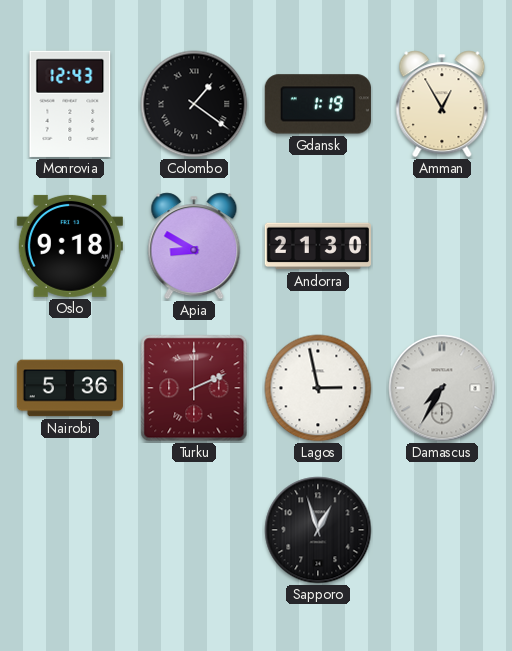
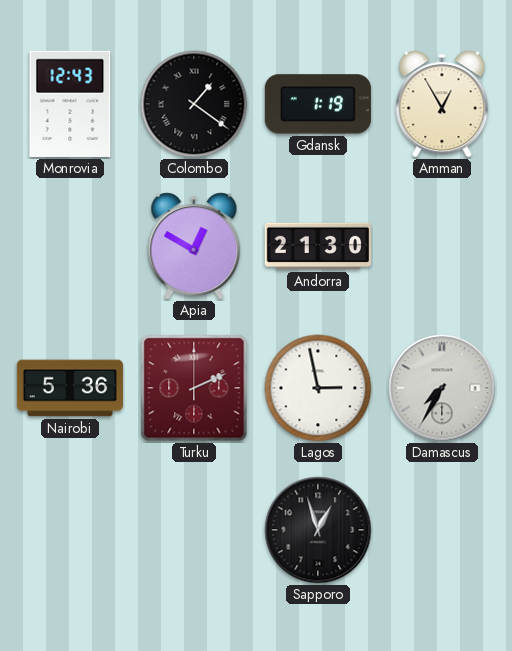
Oslo: 9:18 -> none (70, 246)
Apia: 8:50 -> 12:50 (194, 246)
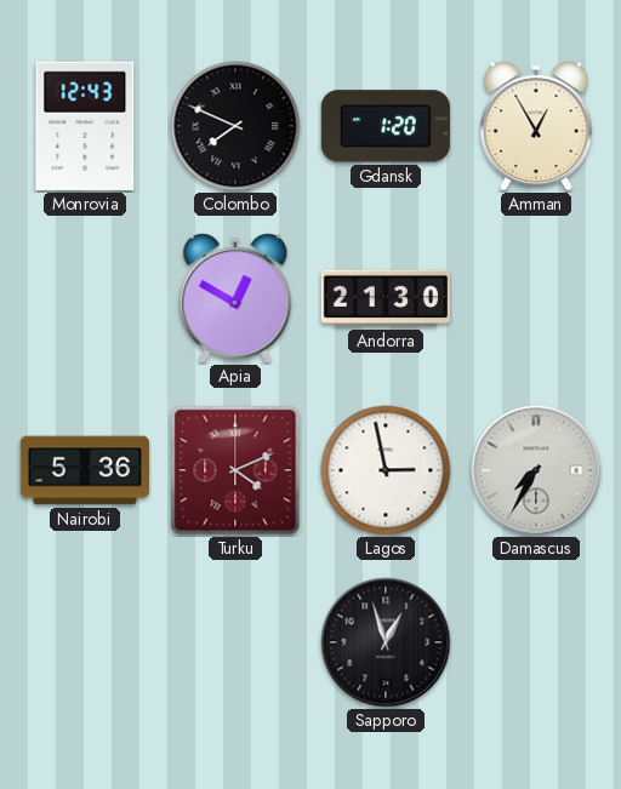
Colombo: 1:21 -> 7:49 (235, 126)
Gdansk: 1:19 -> 1:20 (386, 126)
Turku: 2:11 -> 4:11 (235, 470)
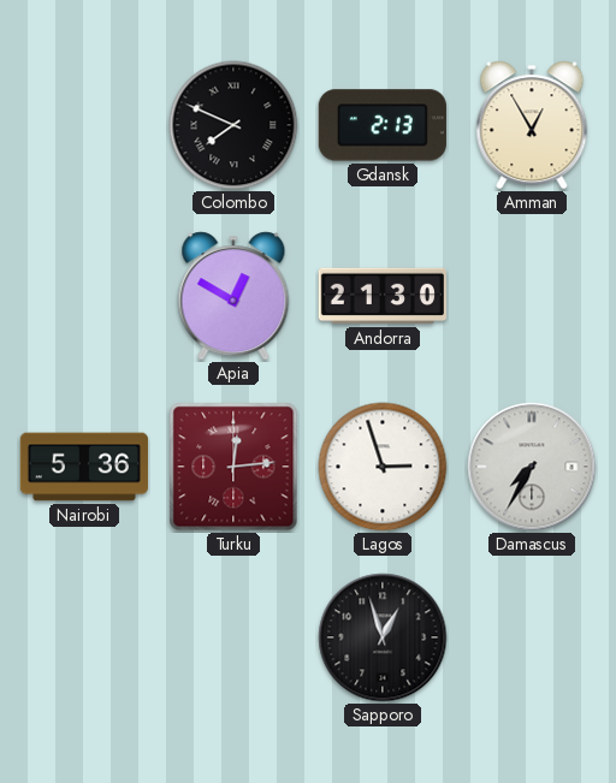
Monrovia: 12:43 -> none (85, 126)
Gdansk: 1:20 -> 2:13 (383, 125)
Turku: 4:11 -> 12:14 (233, 467)
Lagos: 2:58 -> 2:57 (383, 467)
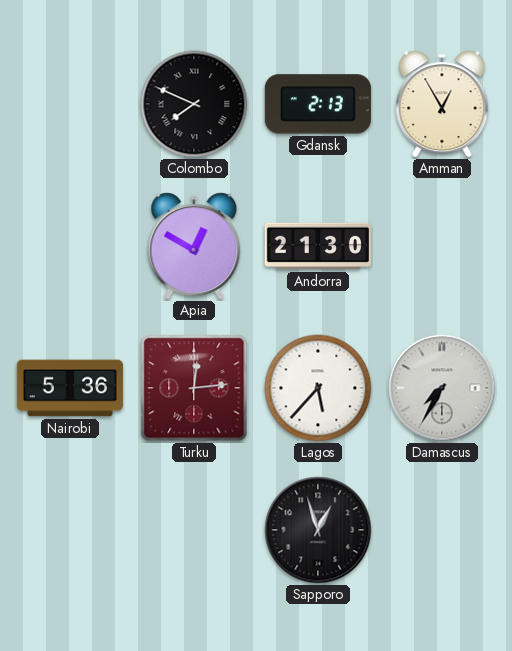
Lagos: 2:57 -> 5:37 (318, 388)
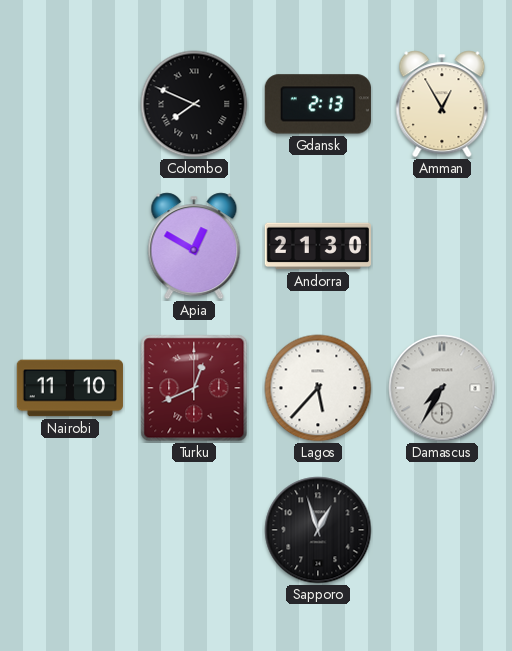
Nairobi: 5:36 -> 11:10 (70, 388)
Turku: 12:14 -> 12:41 (194, 388)
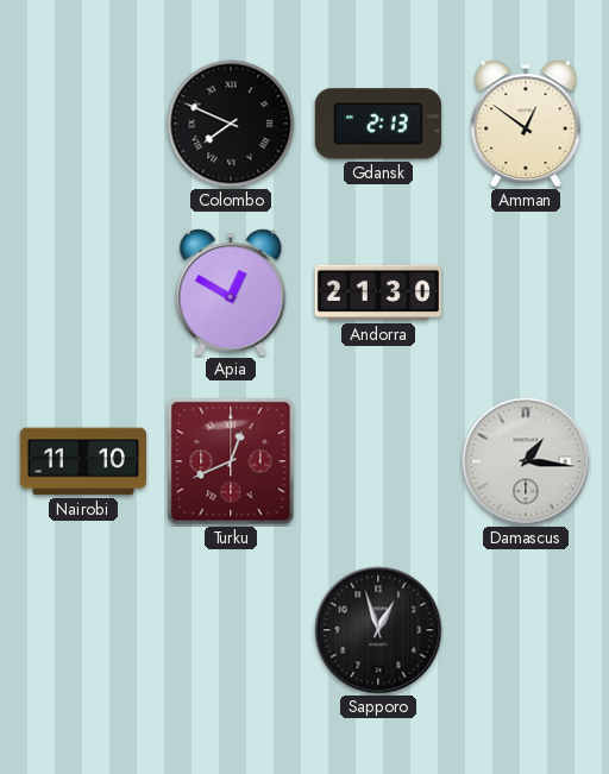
Amman: 12:55 -> 12:51 (526, 124)
Lagos: 5:37 -> none (318, 388)
Damascus: 7:35 -> 1:16 (526, 461)
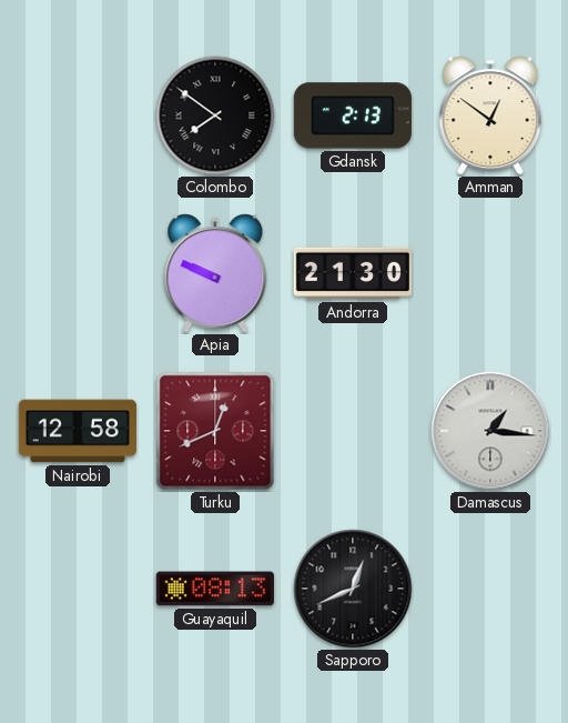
Colombo: 7:49 -> 7:51 (215, 116)
Apia: 12:50 -> 9:49 (215, 273)
Nairobi: 11:10 -> 12:58 (78, 431)
Guayaquil: none -> 08:13 (215, 589)
Sapporo: 12:57 -> 12:41 (353, 589)
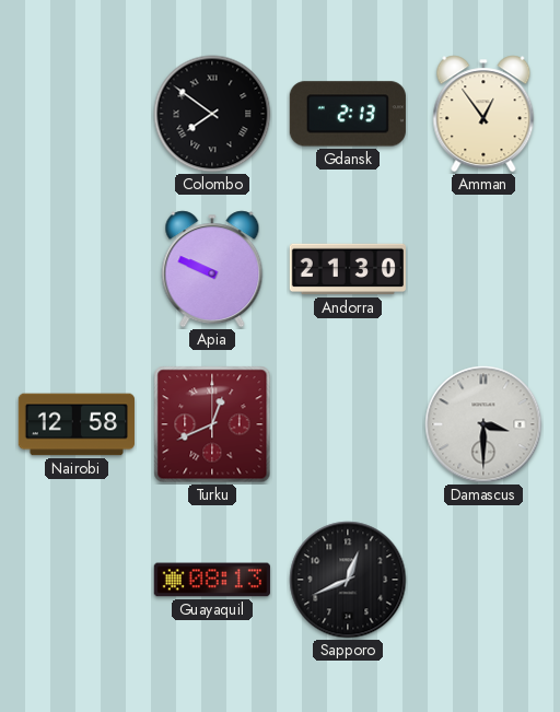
Amman: 12:51 -> 12:54 (483, 114)
Damascus: 1:16 -> 3:30 (483, 424)
